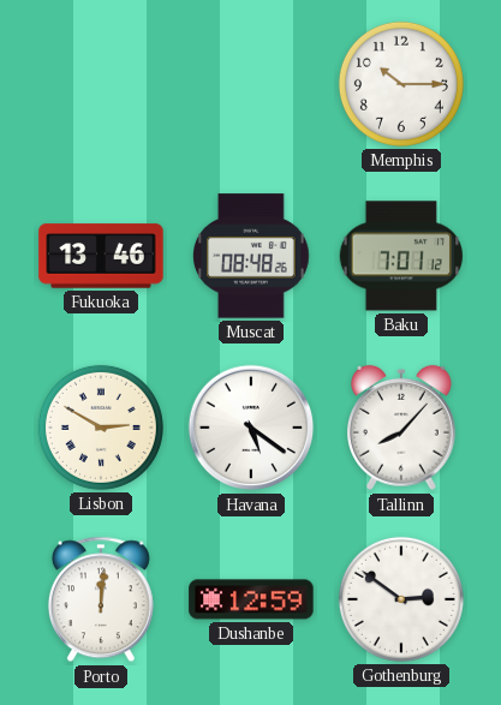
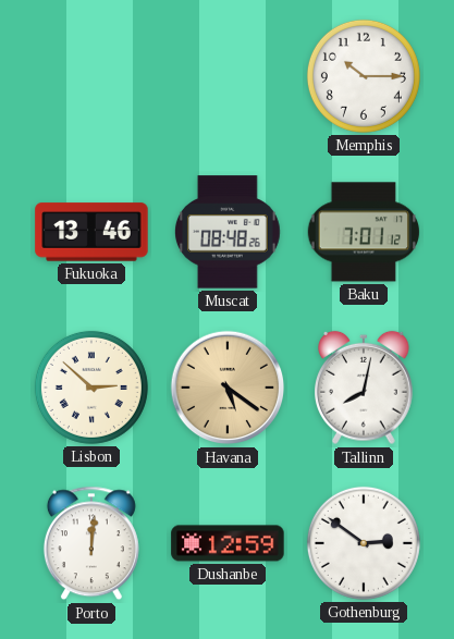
Lisbon: 2:50 -> 2:52 (91, 388)
Havana dial: white -> champagne (228, 388)
Tallinn: 8:07 -> 8:02 (365, 388)
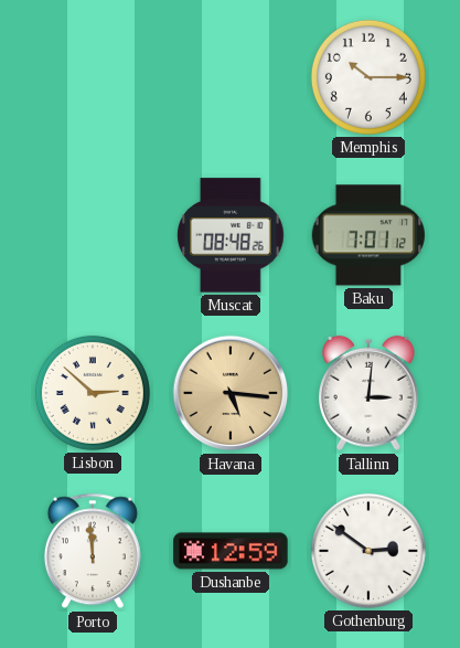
Fukuoka: 13:46 -> none (91, 232)
Havana: 5:21 -> 5:16 (231, 393)
Tallinn: 8:02 -> 3:01 (370, 393)
Porto: 12:01 -> 11:59 (93, 551)
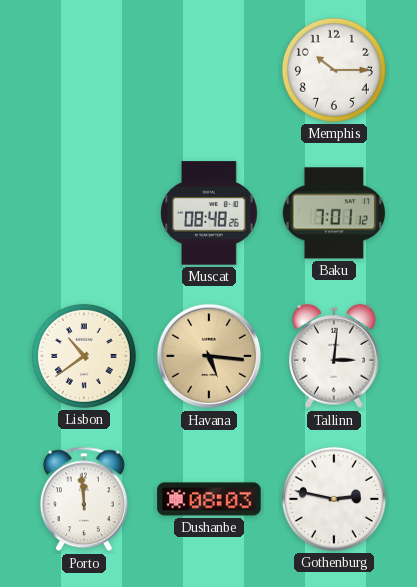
Lisbon: 2:52 -> 10:39 (84, 356)
Dushanbe: 12:59 -> 08:03 (209, 499)
Gothenburg: 2:51 -> 2:47 (334, 499)
